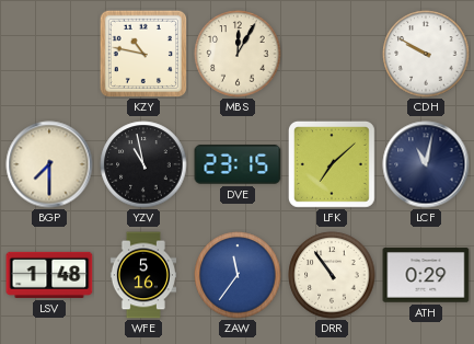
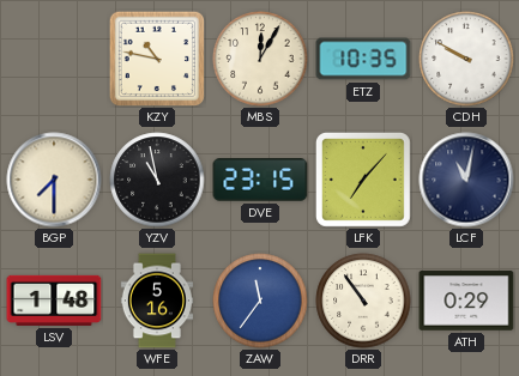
ETZ: none -> 10:35 (363, 59)
LFK: 7:08 -> 7:07 (363, 180)
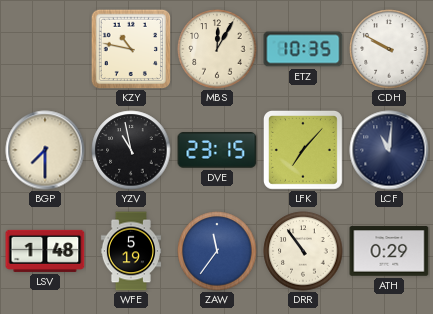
LCF: 11:02 -> 11:01 (389, 150)
WFE: 5:16 -> 5:19 (130, 251)
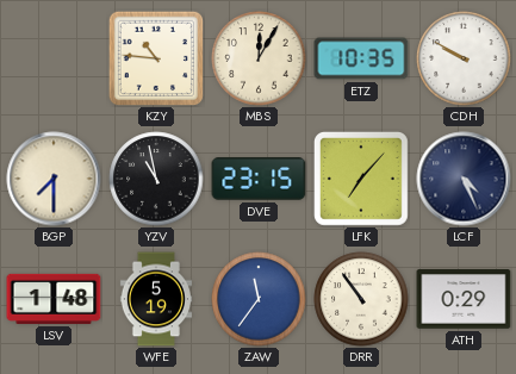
KZY: 10:47 -> 10:46 (156, 58)
LCF: 11:01 -> 4:26 (464, 179)
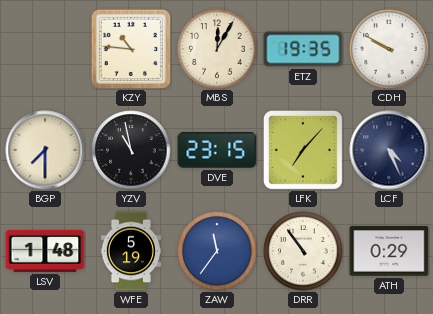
ETZ: 10:35 -> 19:35 (303, 49)
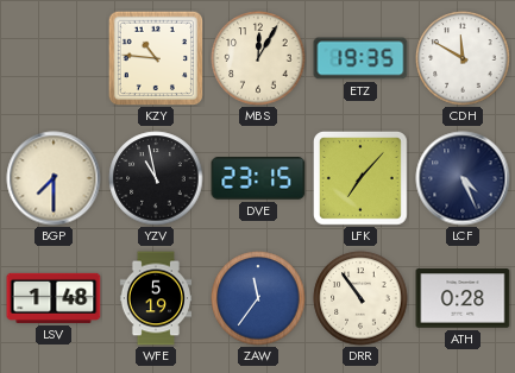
CDH: 9:50 -> 11:50 (463, 58)
ATH: 0:29 -> 0:28 (463, 298)
